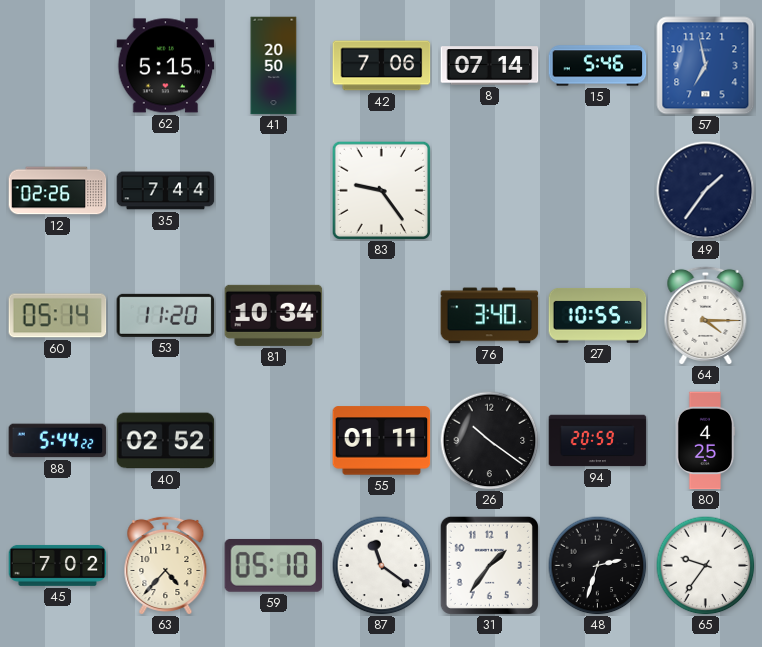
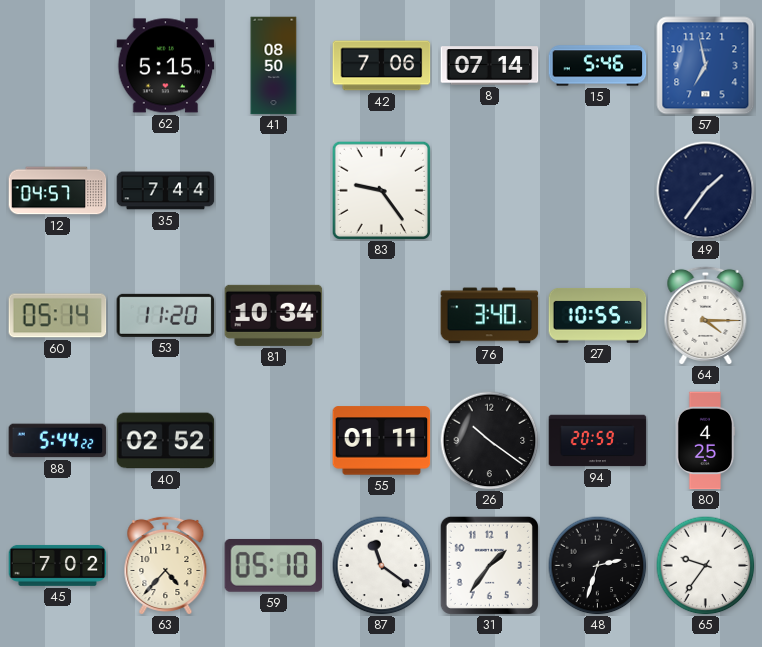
41: 20:50 -> 08:50 (274, 66)
12: 02:26 -> 04:57 (58, 191)
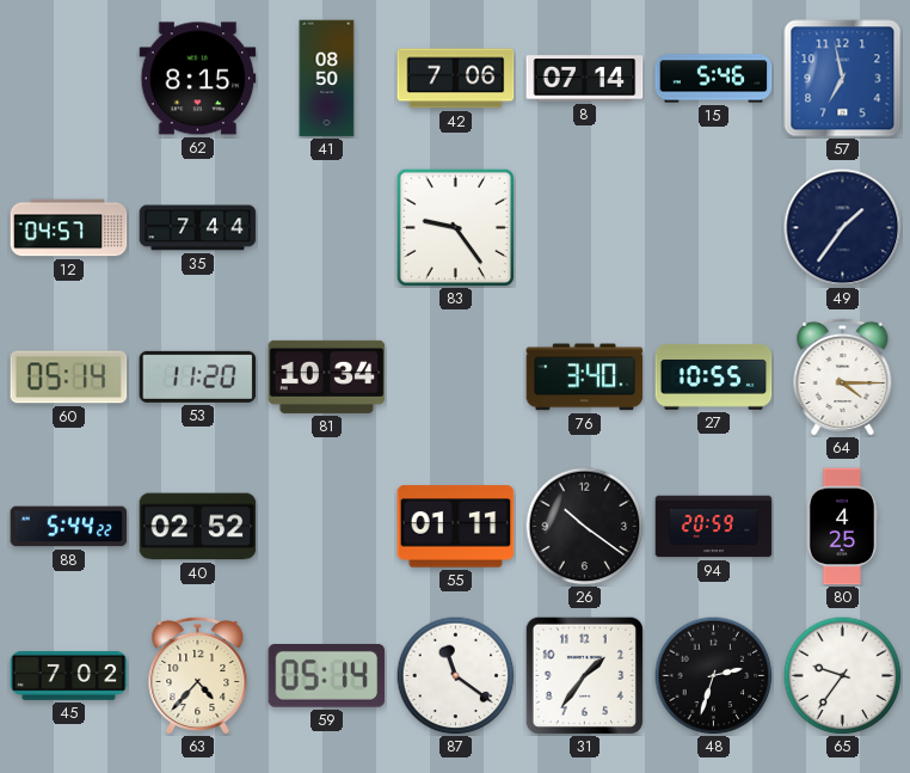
62: 5:15 -> 8:15 (198, 79)
59: 05:10 -> 05:14 (327, 675)
